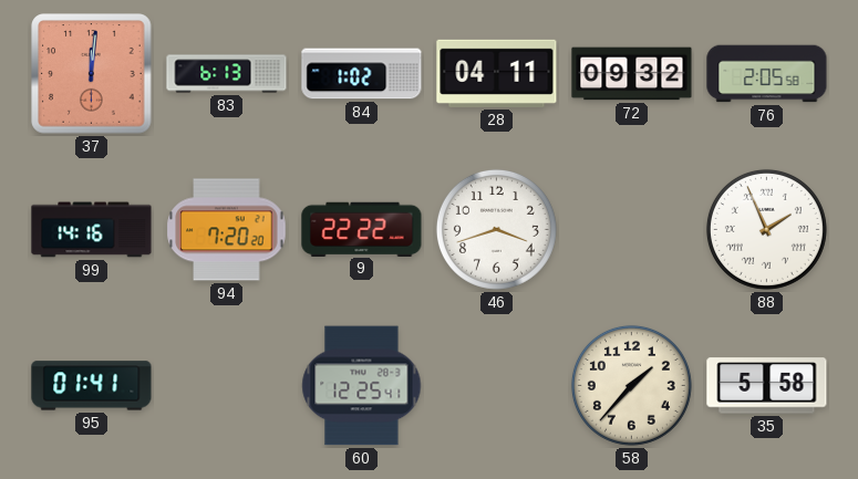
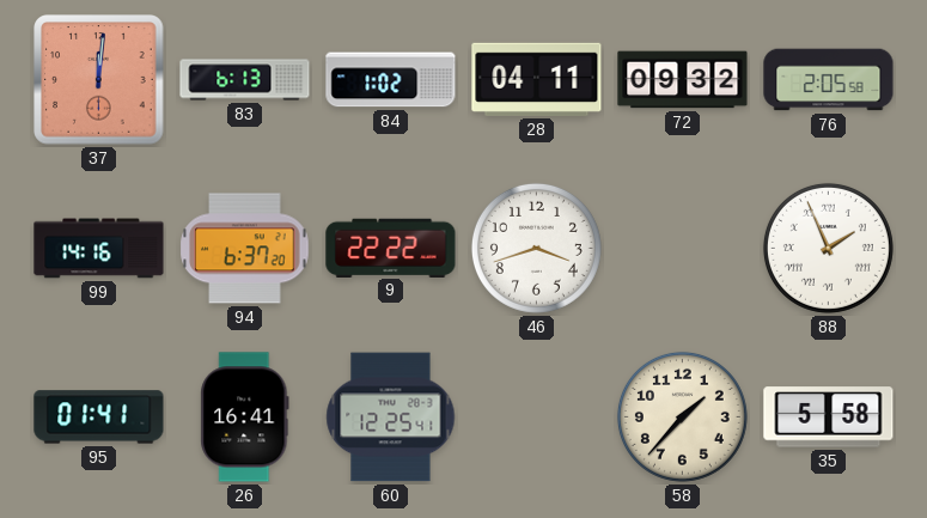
94: 7:20 -> 6:37 (245, 249)
26: none -> 16:41 (245, 418)
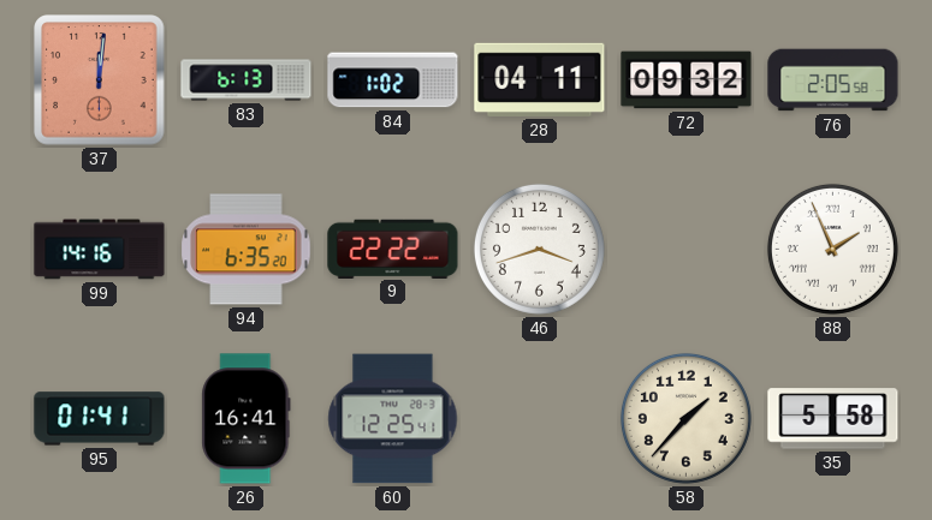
94: 6:37 -> 6:35 (247, 250)
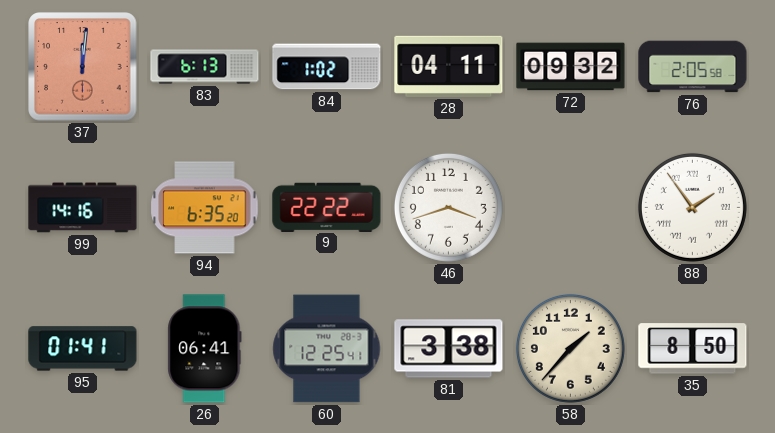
88: 1:56 -> 1:54 (692, 207)
26: 16:41 -> 06:41 (205, 349)
81: none -> 3:38 (449, 349)
35: 5:58 -> 8:50 (693, 349)
